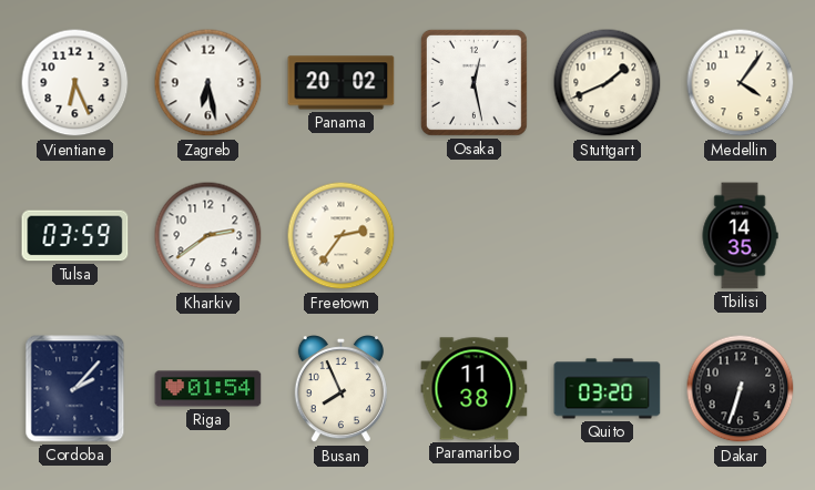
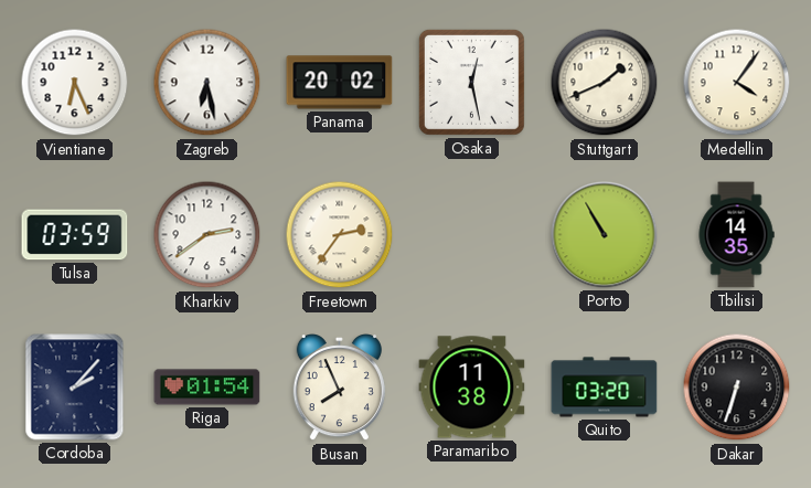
Porto: none -> 10:55 (605, 235)
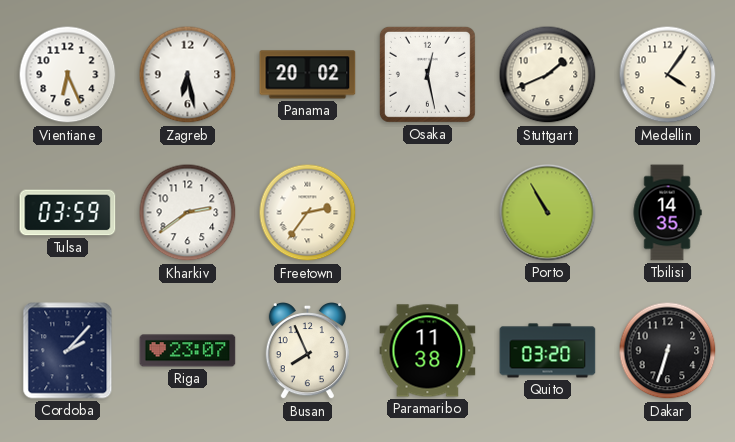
Riga: 01:54 -> 23:07 (188, 351)
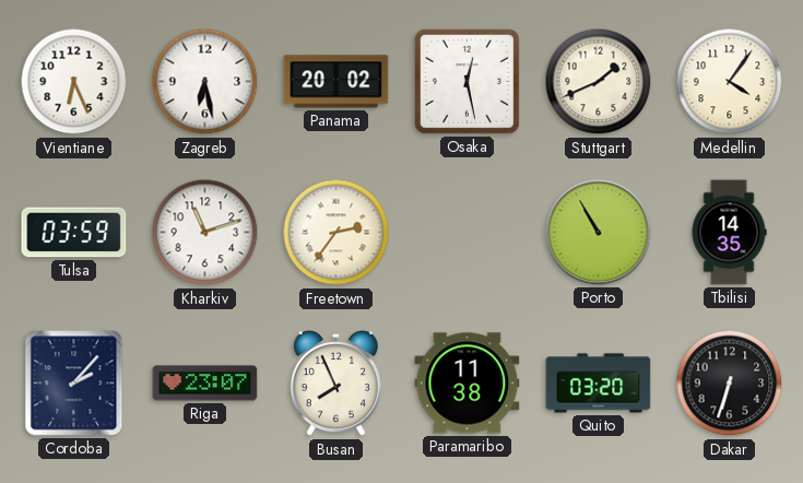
Kharkiv: 2:39 -> 11:12 (205, 233)
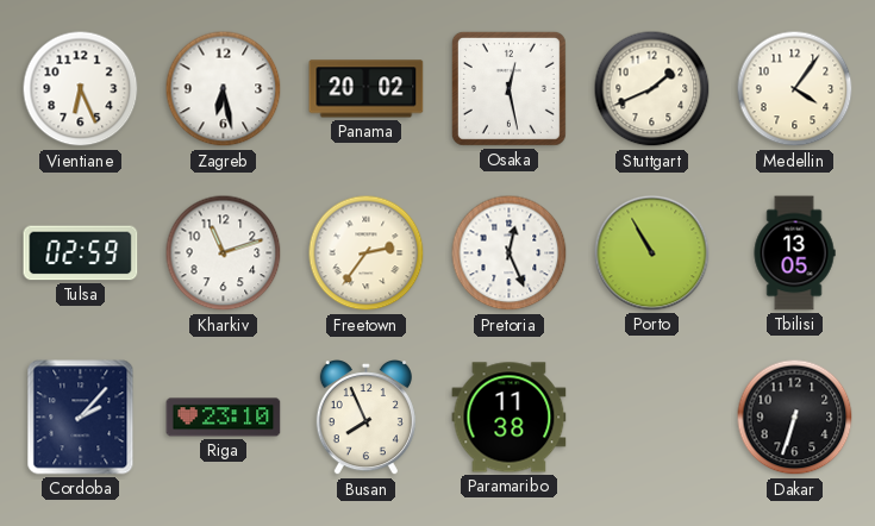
Tulsa: 03:59 -> 02:59 (81, 253)
Pretoria: none -> 12:26 (510, 253)
Tbilisi: 14:35 -> 13:05 (794, 253)
Riga: 23:07 -> 23:10 (224, 418)
Quito: 03:20 -> none (599, 384)
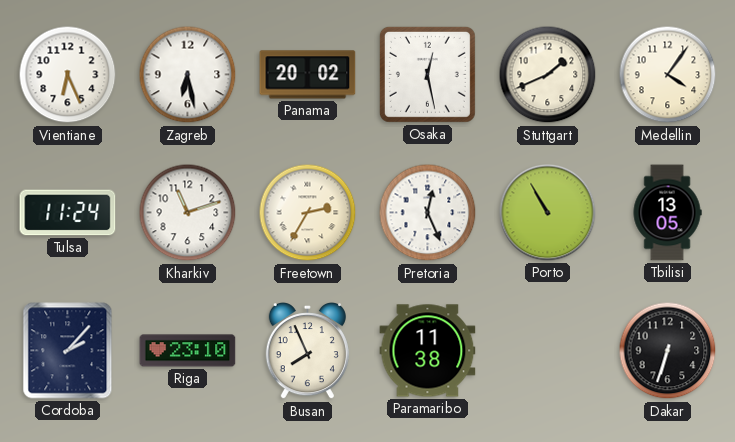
Tulsa: 02:59 -> 11:24 (68, 213)
Freetown: 2:36 -> 2:35 (308, 213)
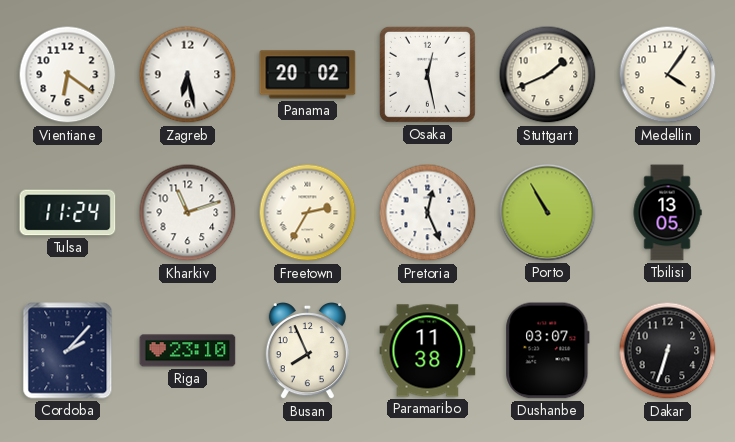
Vientiane: 6:26 -> 6:21 (68, 75)
Dushanbe: none -> 03:07 (548, 351)
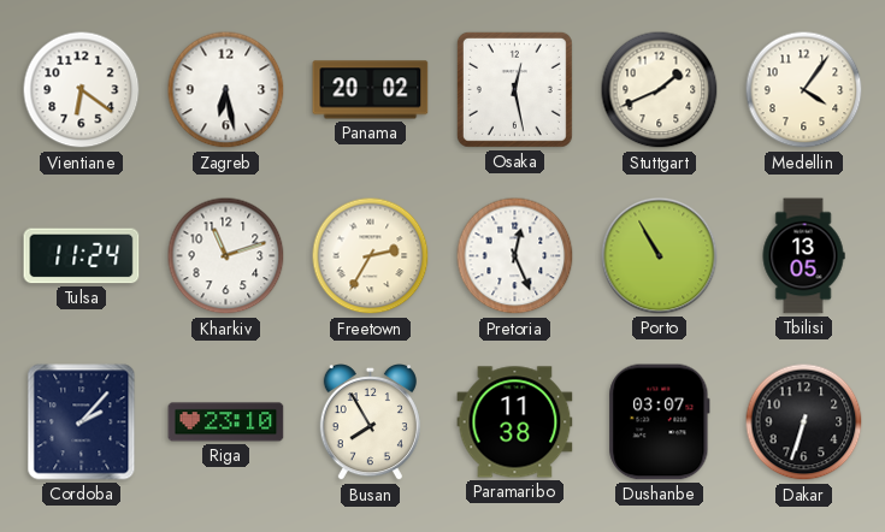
Busan: 7:56 -> 7:55 (370, 424)
